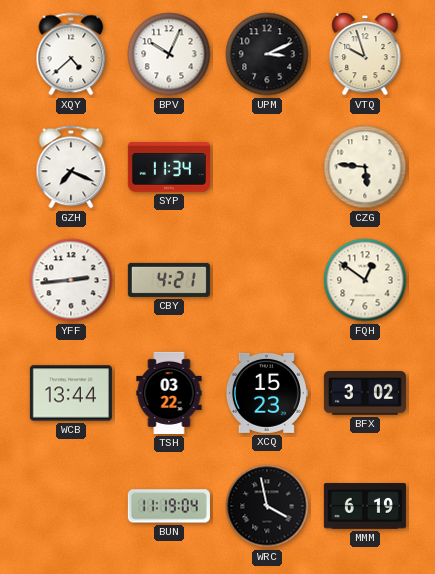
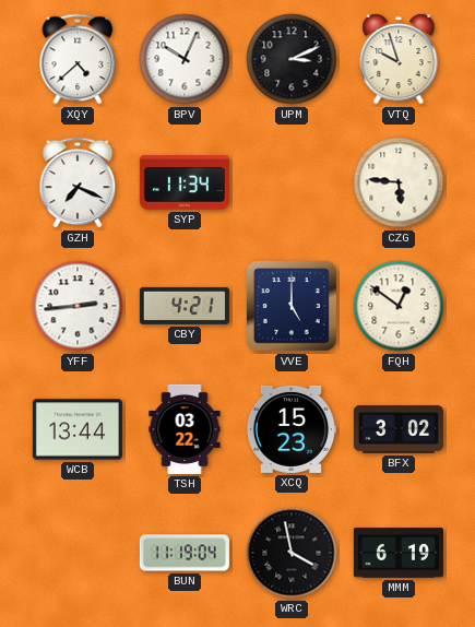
VVE: none -> 5:00 (293, 307)
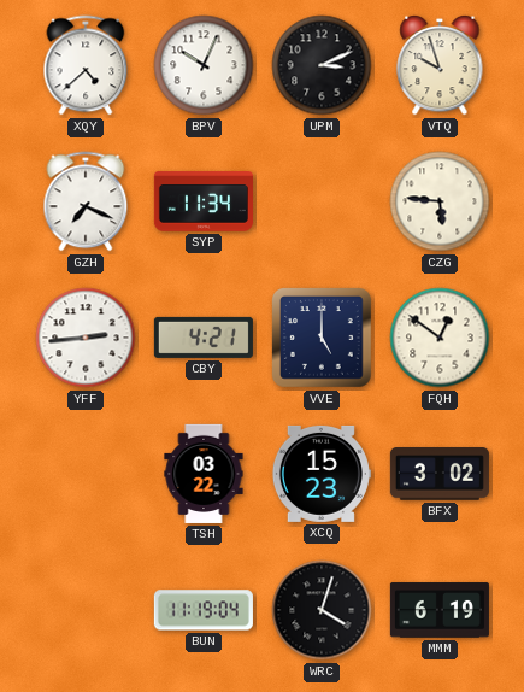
WCB: 13:44 -> none (78, 429)
WRC: 3:58 -> 4:03 (322, 610)
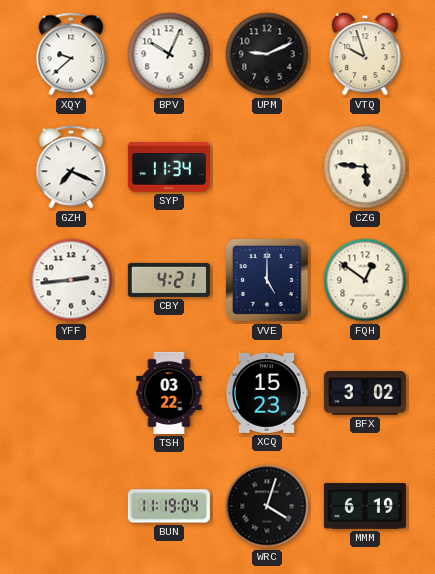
XQY: 4:38 -> 9:38 (71, 54)
UPM: 3:11 -> 9:11 (267, 54)
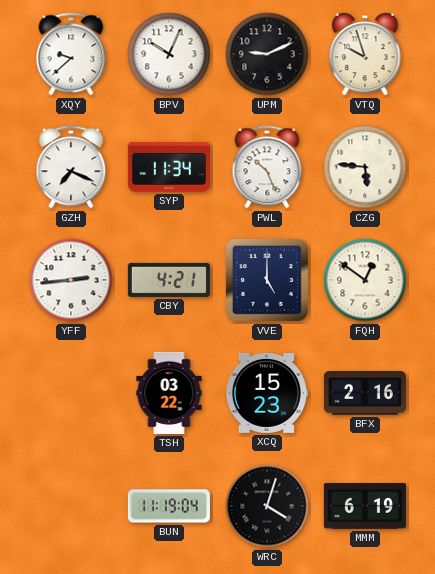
PWL: none -> 10:26 (267, 167)
BFX: 3:02 -> 2:16 (365, 393)
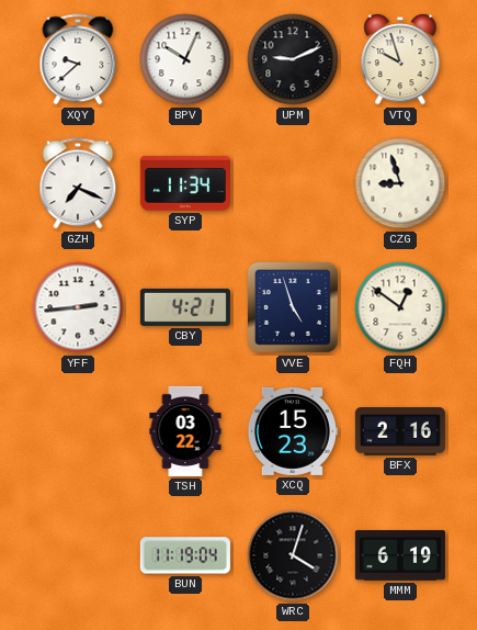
PWL: 10:26 -> none (267, 167)
CZG: 5:46 -> 8:57 (400, 183)
VVE: 5:00 -> 4:57 (294, 308)
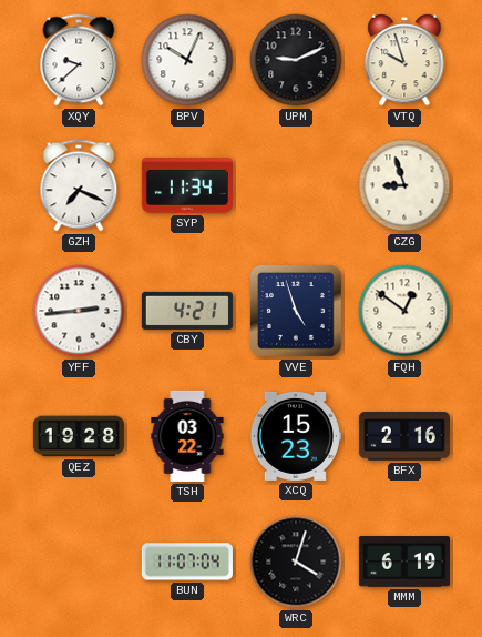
QEZ: none -> 19:28 (79, 436)
BUN: 11:19 -> 11:07 (187, 562)
